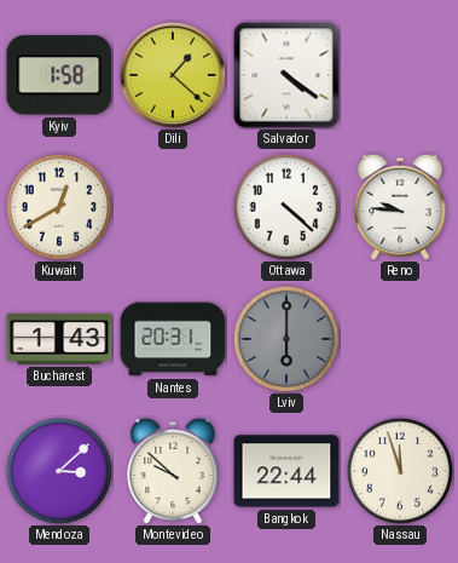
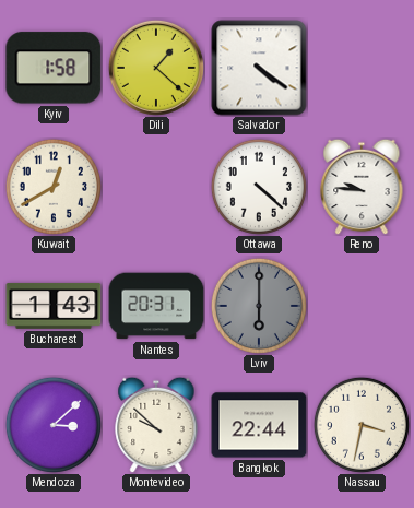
Nassau: 11:57 -> 3:32 (362, 425)
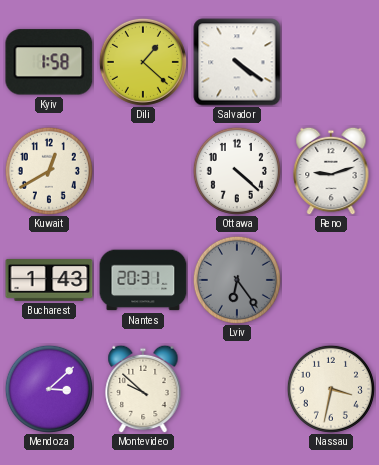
Reno: 9:46 -> 9:12 (331, 171)
Lviv: 6:00 -> 6:24 (237, 280)
Bangkok: 22:44 -> none (259, 425)
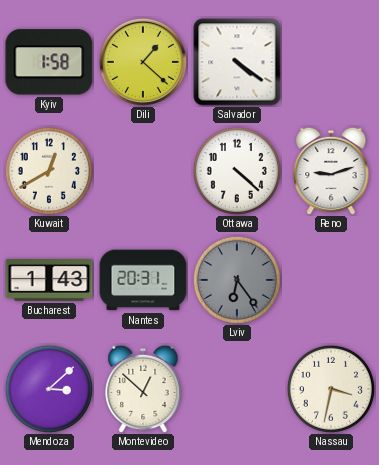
Montevideo: 9:52 -> 12:52 (143, 389)
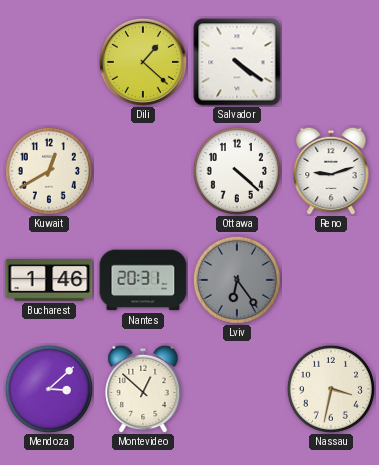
Kyiv: 1:58 -> none (49, 62)
Bucharest: 1:43 -> 1:46 (49, 280)
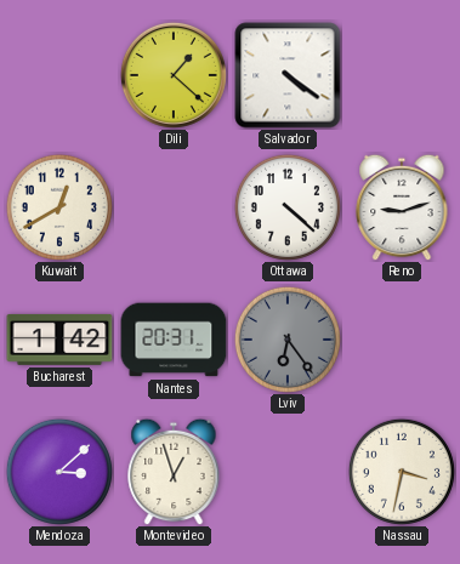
Bucharest: 1:46 -> 1:42 (59, 340)
Montevideo: 12:52 -> 12:57 (174, 472)
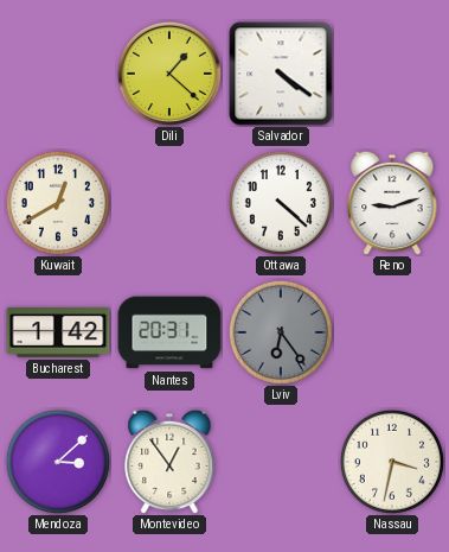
Montevideo: 12:57 -> 12:54 (169, 462)
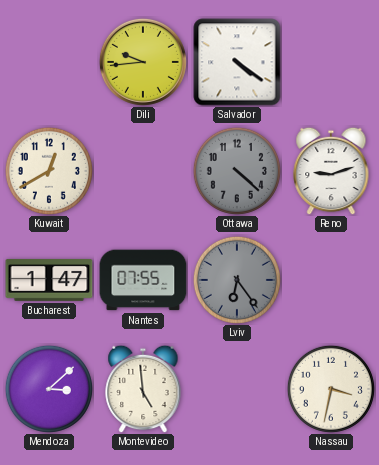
Dili: 1:22 -> 9:44 (143, 62)
Ottawa dial: white -> grey (237, 171)
Bucharest: 1:42 -> 1:47 (49, 280)
Nantes: 20:31 -> 07:55 (143, 280)
Montevideo: 12:54 -> 4:59 (143, 389)
